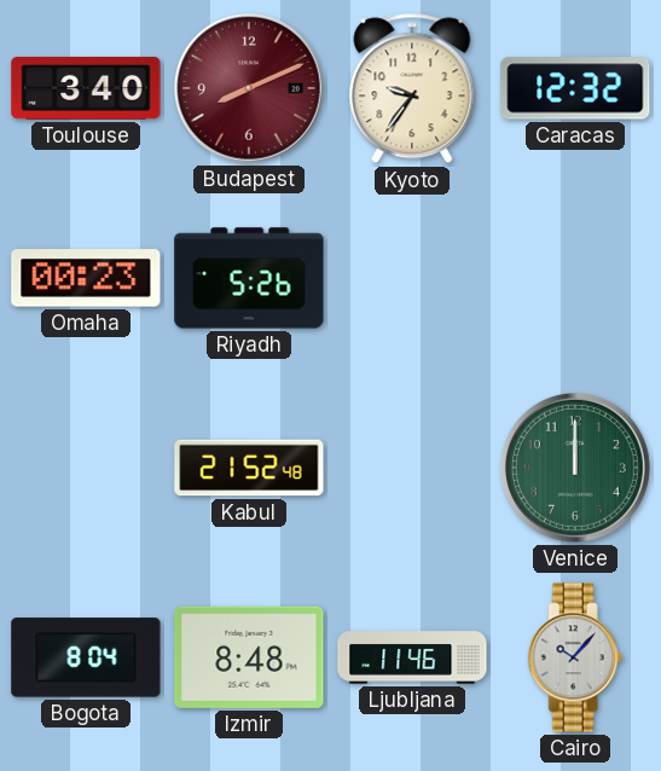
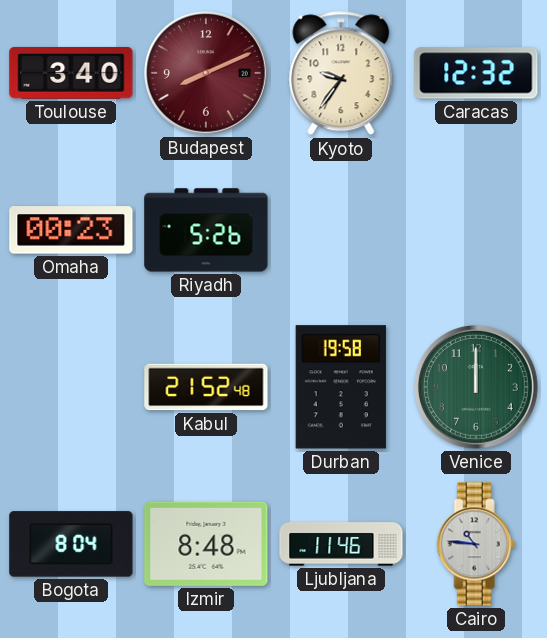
Durban: none -> 19:58 (341, 387)
Cairo: 10:07 -> 10:46 (476, 544)
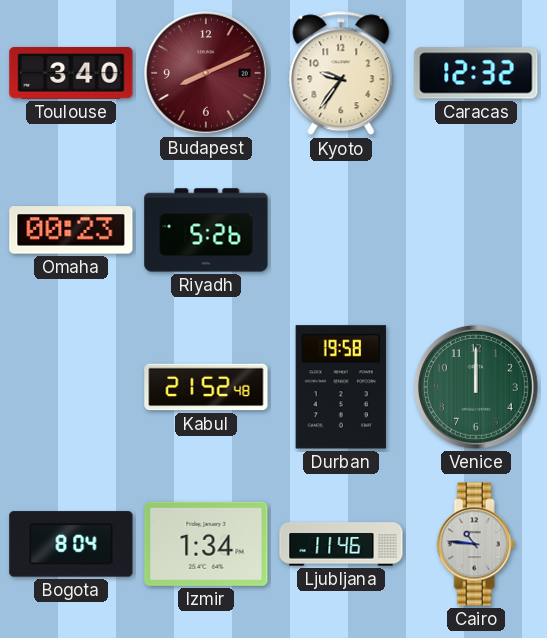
Izmir: 8:48 -> 1:34 (206, 544)
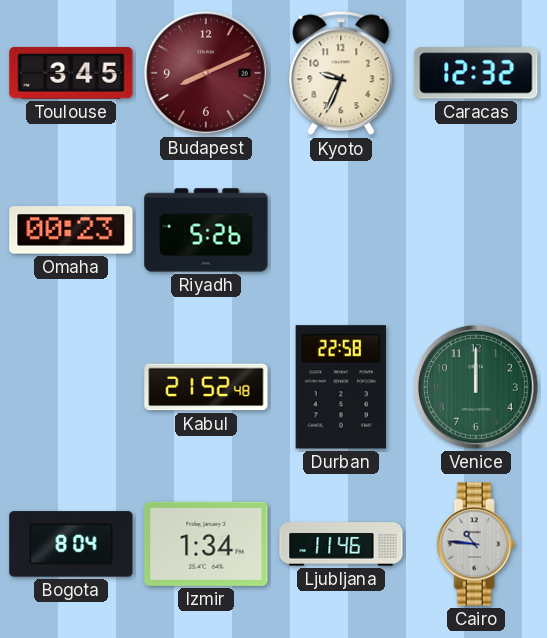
Toulouse: 3:40 -> 3:45 (71, 73)
Kyoto: 9:36 -> 9:34 (341, 73)
Durban: 19:58 -> 22:58 (341, 387)
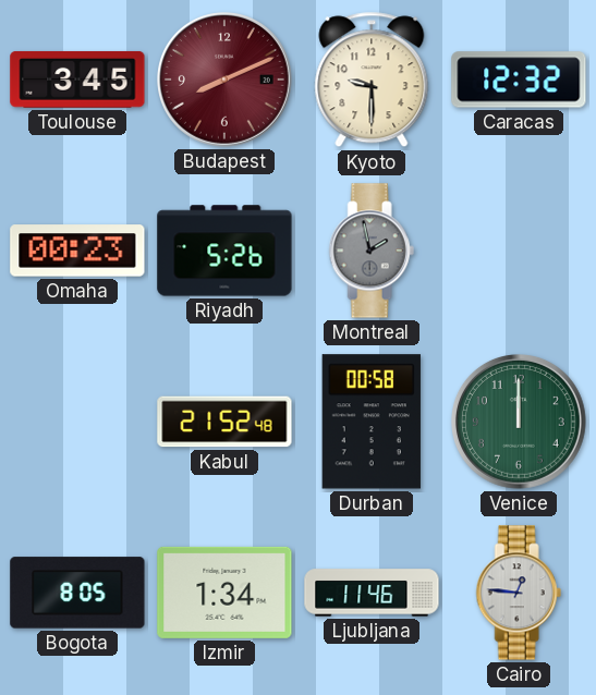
Kyoto: 9:34 -> 9:30 (372, 80)
Montreal: none -> 1:58 (372, 251)
Durban: 22:58 -> 00:58 (372, 422)
Bogota: 8:04 -> 8:05 (77, 593)
Cairo: 10:46 -> 12:46 (519, 593)
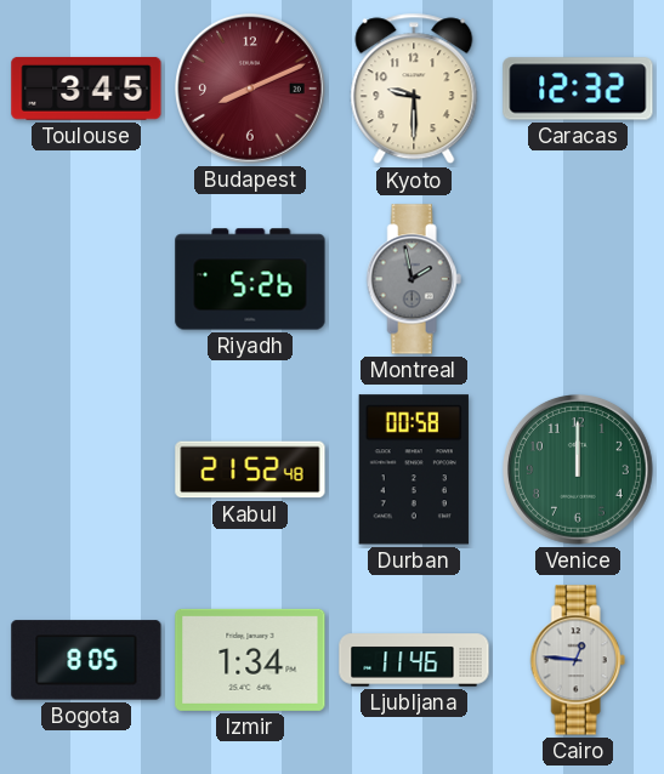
Omaha: 00:23 -> none (77, 251)
